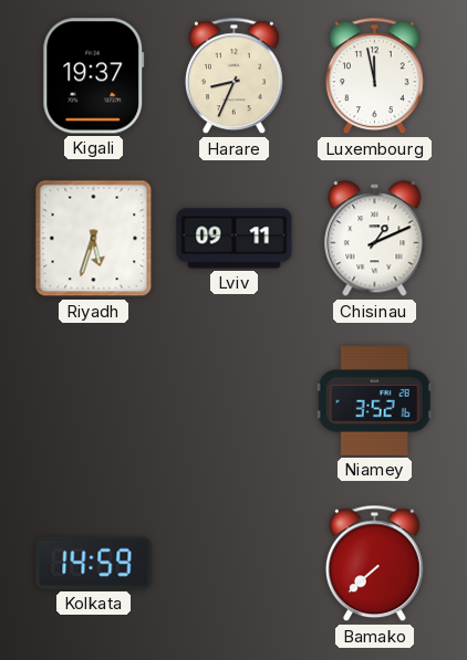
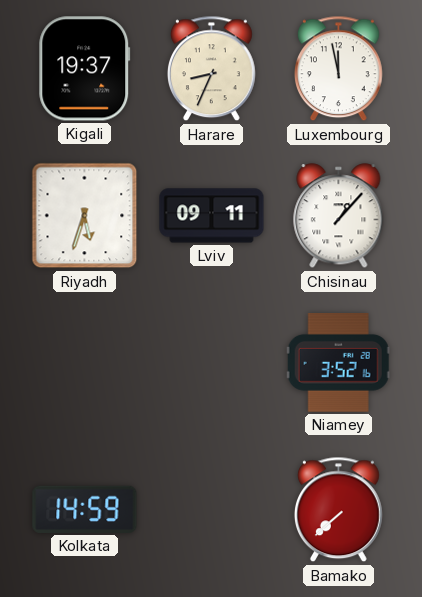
Chisinau: 1:11 -> 1:07 (339, 216)
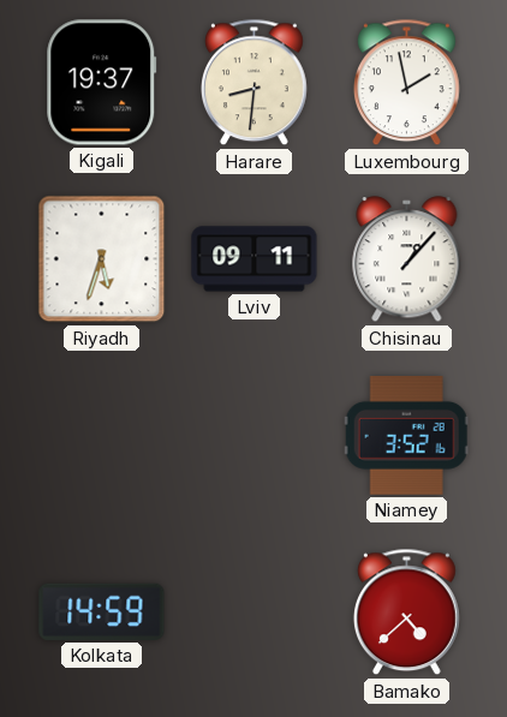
Harare: 8:34 -> 8:31 (253, 83)
Luxembourg: 11:58 -> 1:58 (406, 83)
Bamako: 7:38 -> 4:38 (406, 613)
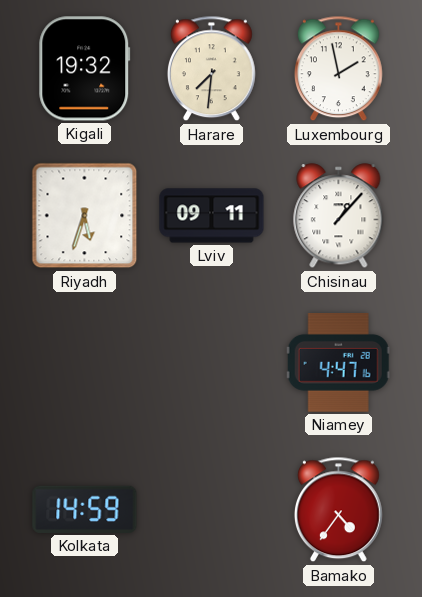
Kigali: 19:37 -> 19:32 (85, 69)
Harare: 8:31 -> 7:31 (211, 69)
Niamey: 3:52 -> 4:47 (338, 363)
Bamako: 4:38 -> 4:36 (338, 510)
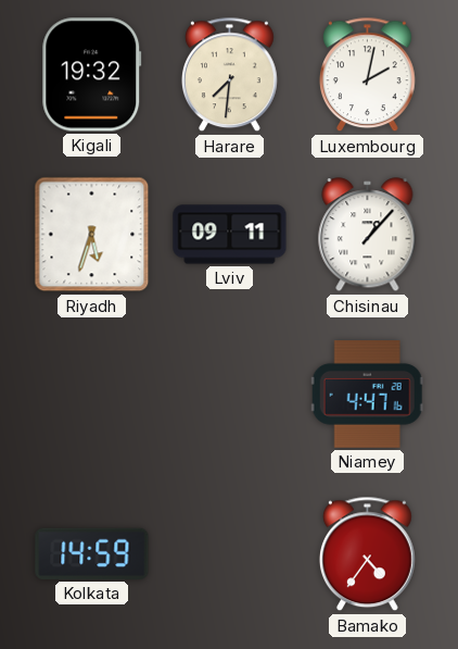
Luxembourg: 1:58 -> 2:02 (367, 75)
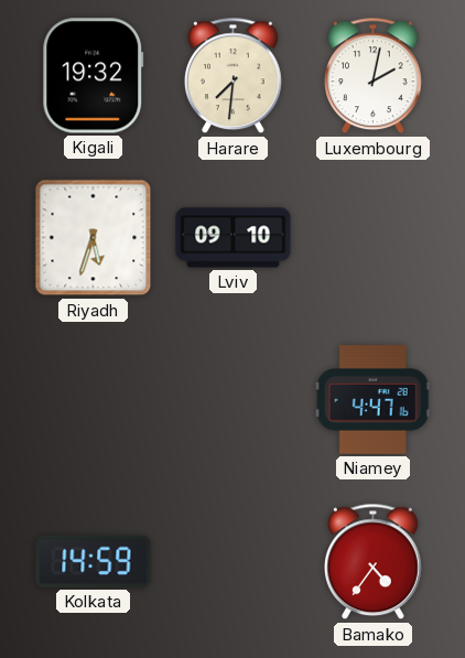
Lviv: 09:11 -> 09:10 (234, 238)
Chisinau: 1:07 -> none (368, 235)
